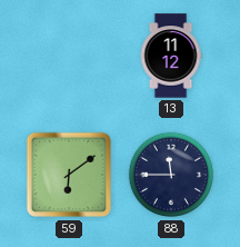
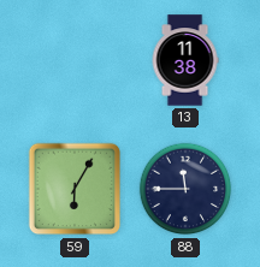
13: 11:12 -> 11:38 (185, 60)
59: 6:09 -> 6:05 (75, 189)
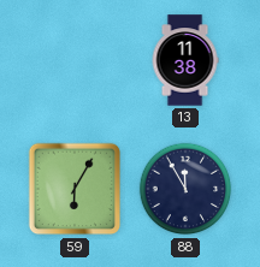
88: 11:45 -> 11:55 (185, 189)
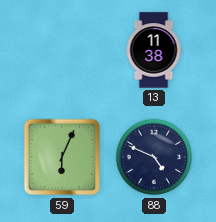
59: 6:05 -> 6:04 (62, 157)
88: 11:55 -> 4:49 (154, 157)
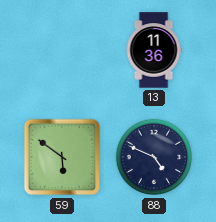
13: 11:38 -> 11:36 (154, 50)
59: 6:04 -> 5:51 (62, 157)
